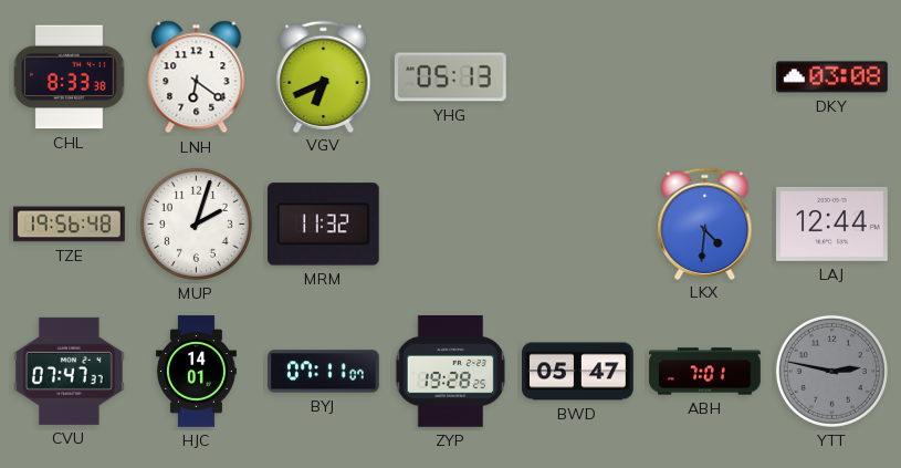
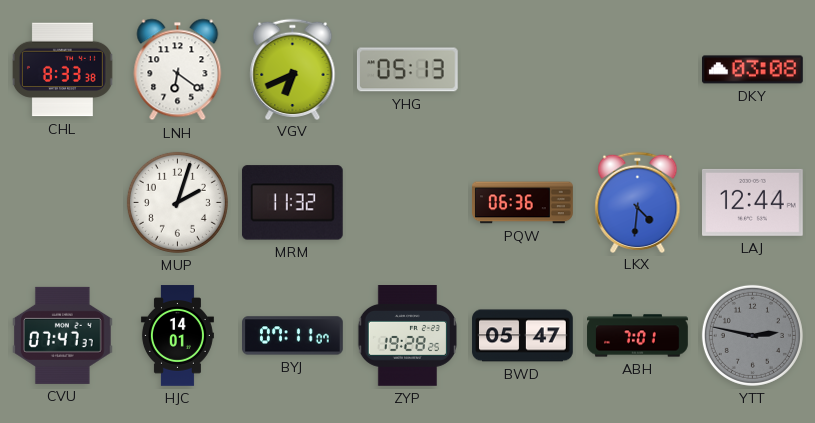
TZE: 19:56 -> none (70, 225)
PQW: none -> 06:36 (523, 203)
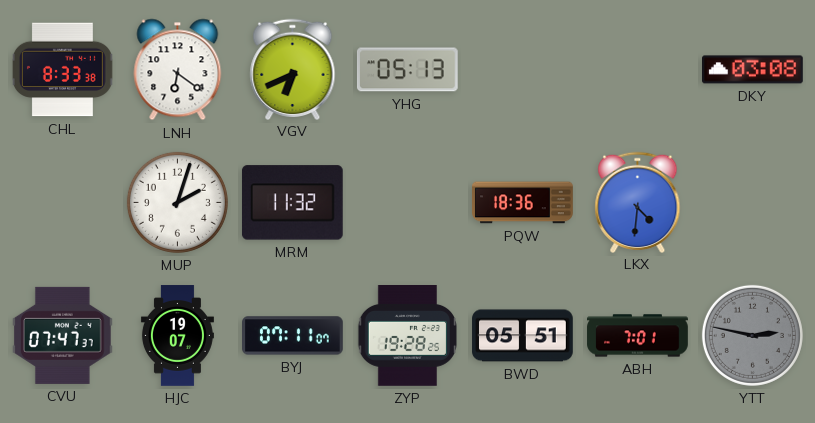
PQW: 06:36 -> 18:36 (523, 203)
LAJ: 12:44 -> none (753, 202)
HJC: 14:01 -> 19:07 (177, 336)
BWD: 05:47 -> 05:51 (523, 336)
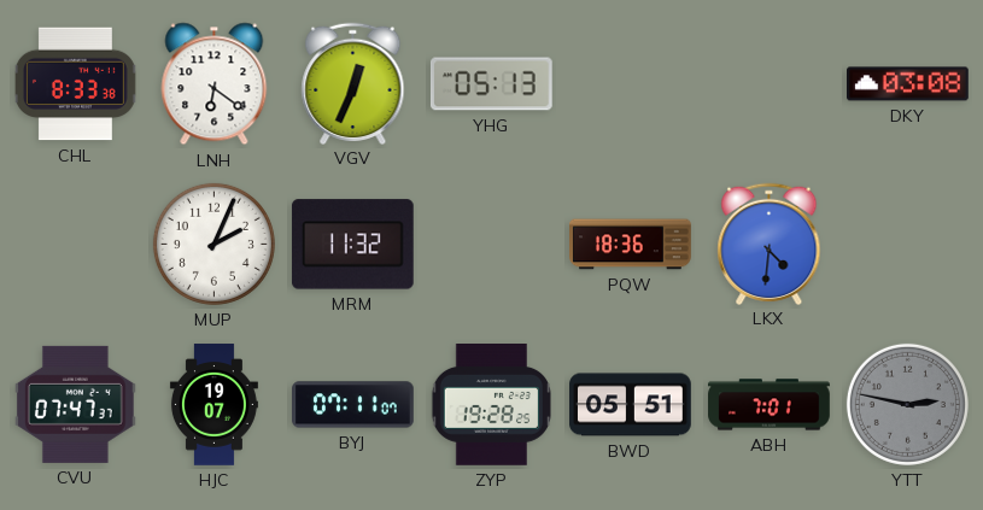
VGV: 6:41 -> 12:34 (353, 83)
MUP: 2:03 -> 2:04 (213, 244)
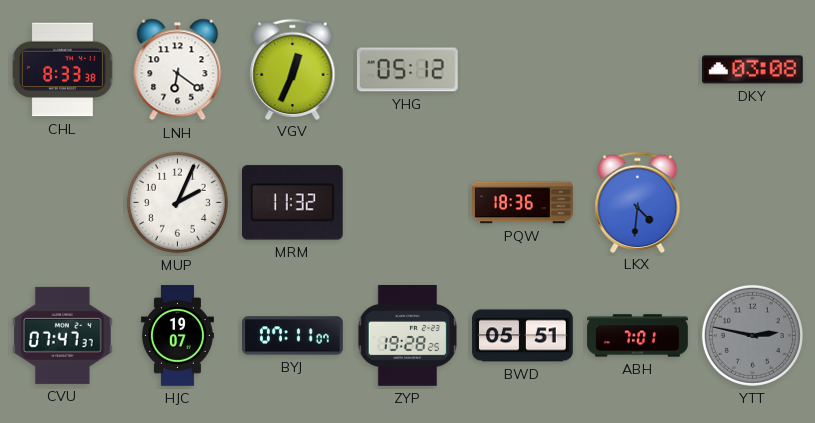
YHG: 05:13 -> 05:12 (407, 70)
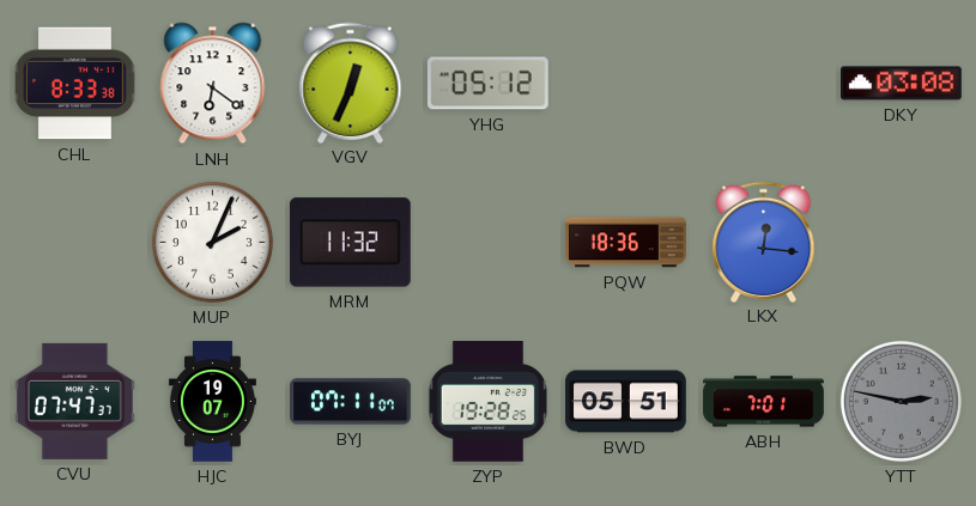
LKX: 4:31 -> 12:16 (764, 242)
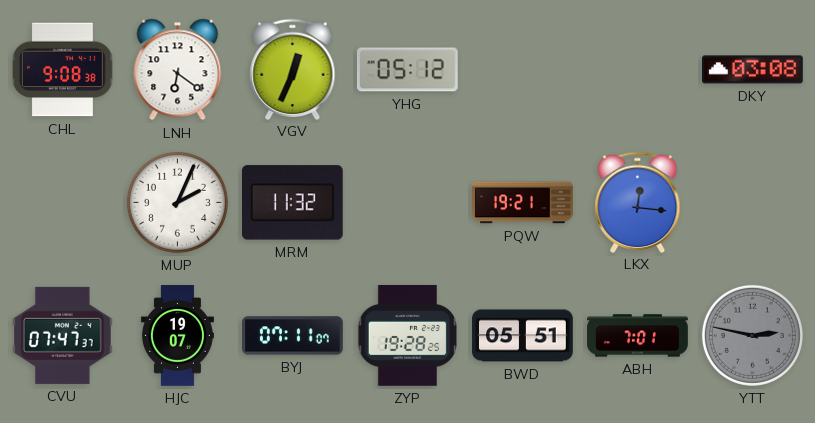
CHL: 8:33 -> 9:08 (62, 70)
PQW: 18:36 -> 19:21 (523, 203)
